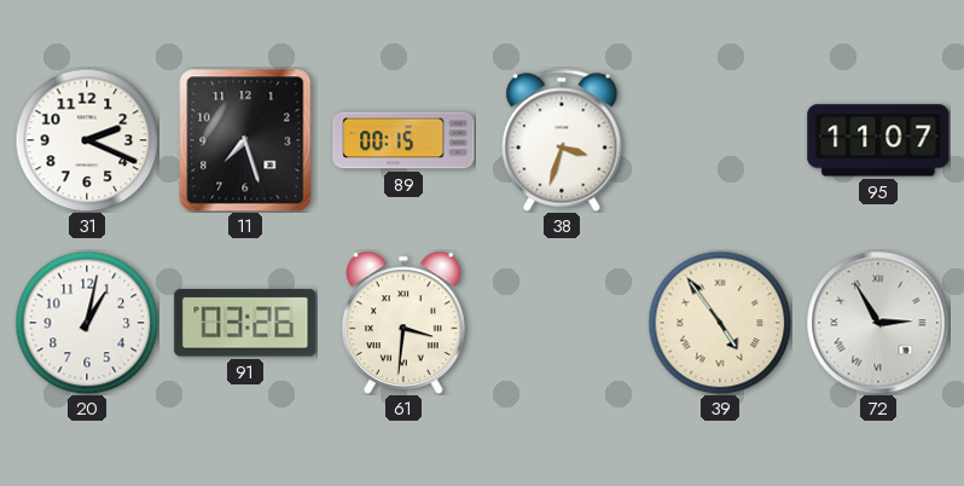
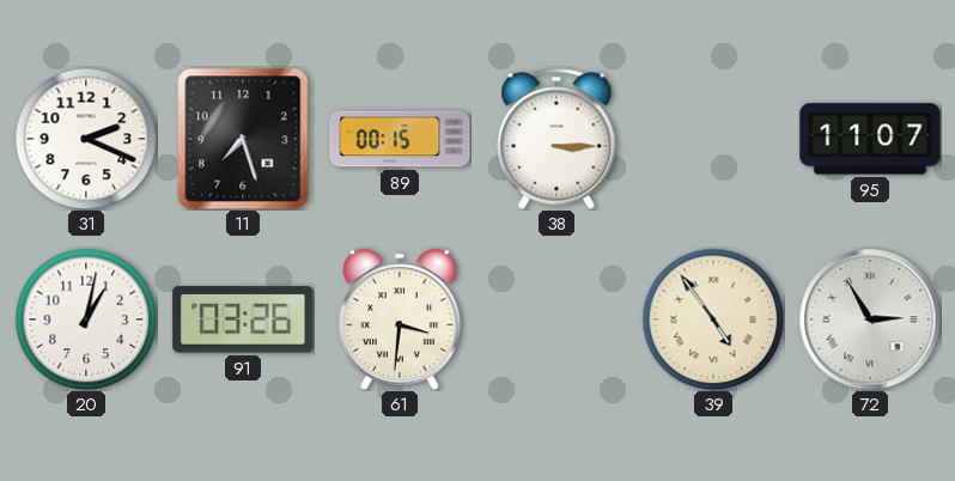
38: 3:33 -> 3:15 (556, 139)
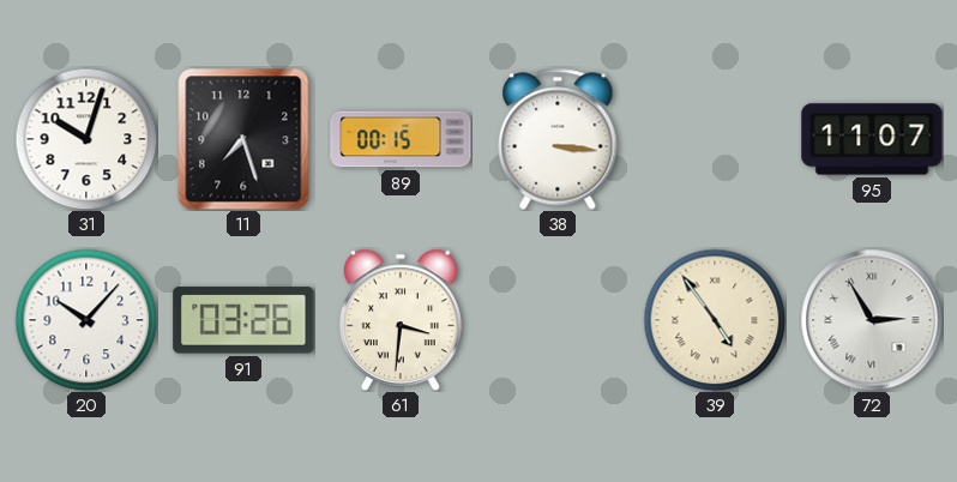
31: 2:19 -> 10:03 (86, 139)
38: 3:15 -> 3:16 (558, 139)
20: 1:02 -> 10:07 (86, 320)
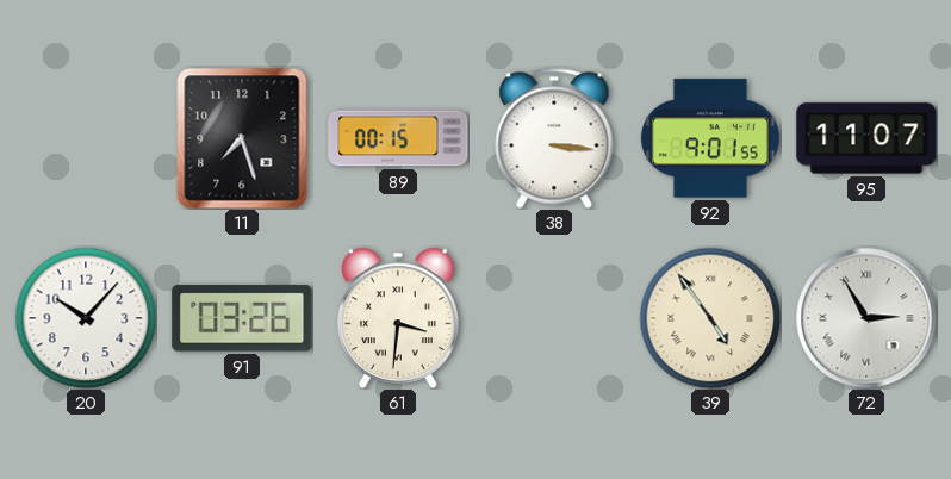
31: 10:03 -> none (86, 139)
92: none -> 9:01 (710, 138)
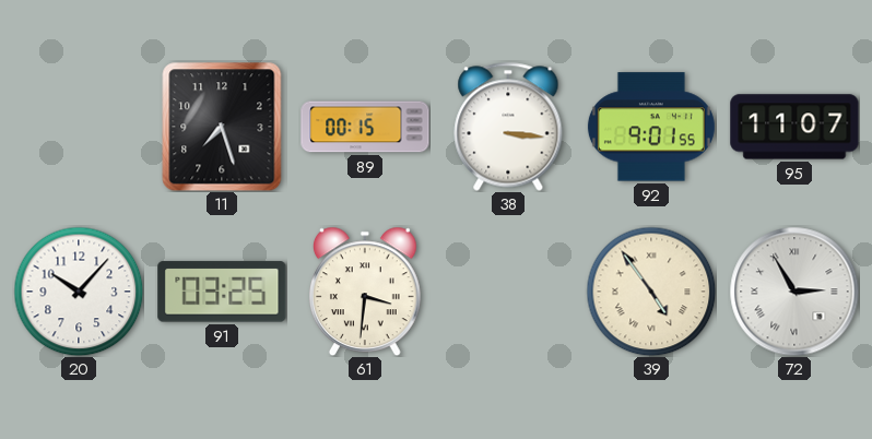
91: 03:26 -> 03:25 (222, 292)
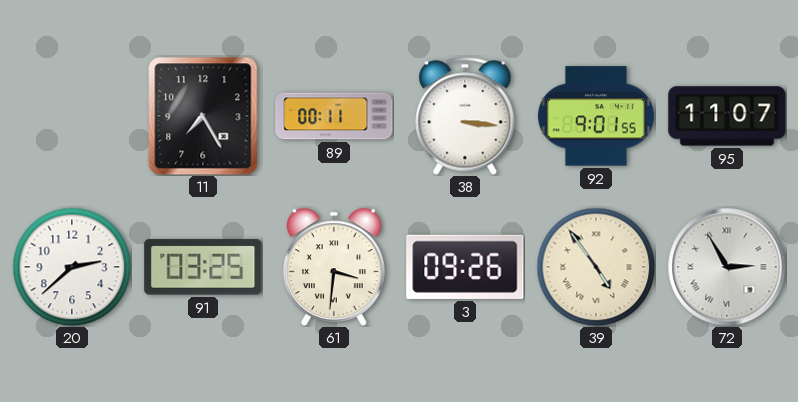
11: 7:27 -> 7:25 (203, 116)
89: 00:15 -> 00:11 (334, 116)
20: 10:07 -> 2:38 (72, 267)
3: none -> 09:26 (465, 267)
